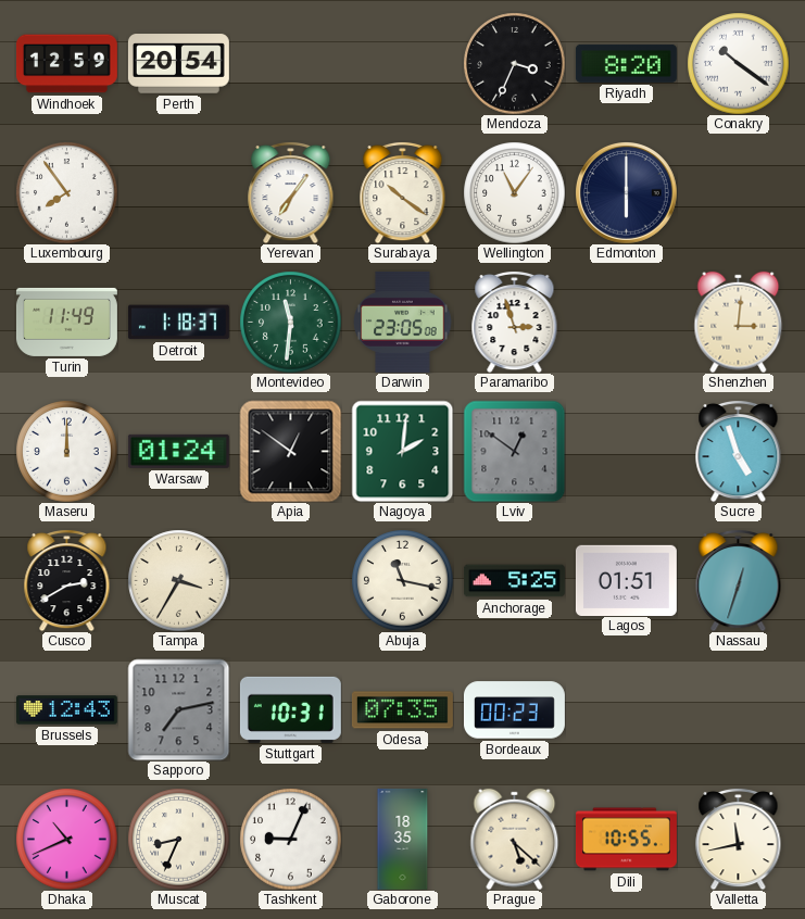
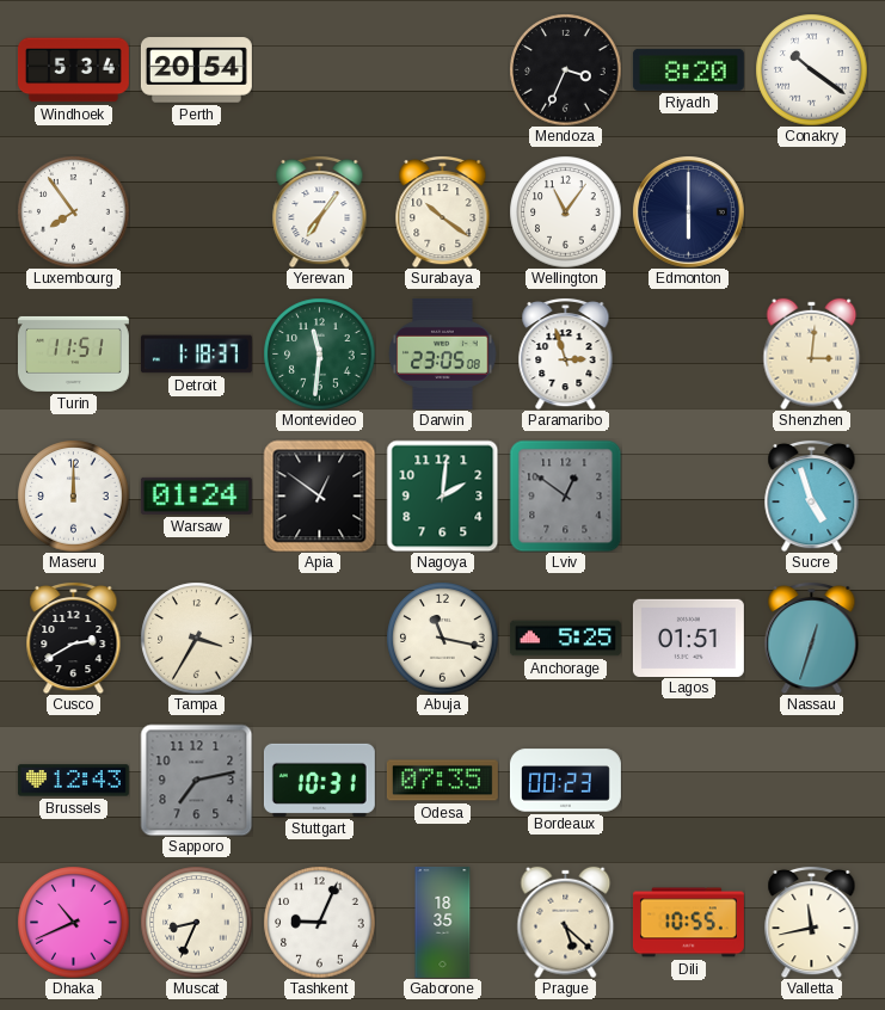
Windhoek: 12:59 -> 5:34 (73, 70)
Turin: 11:49 -> 11:51 (73, 353)
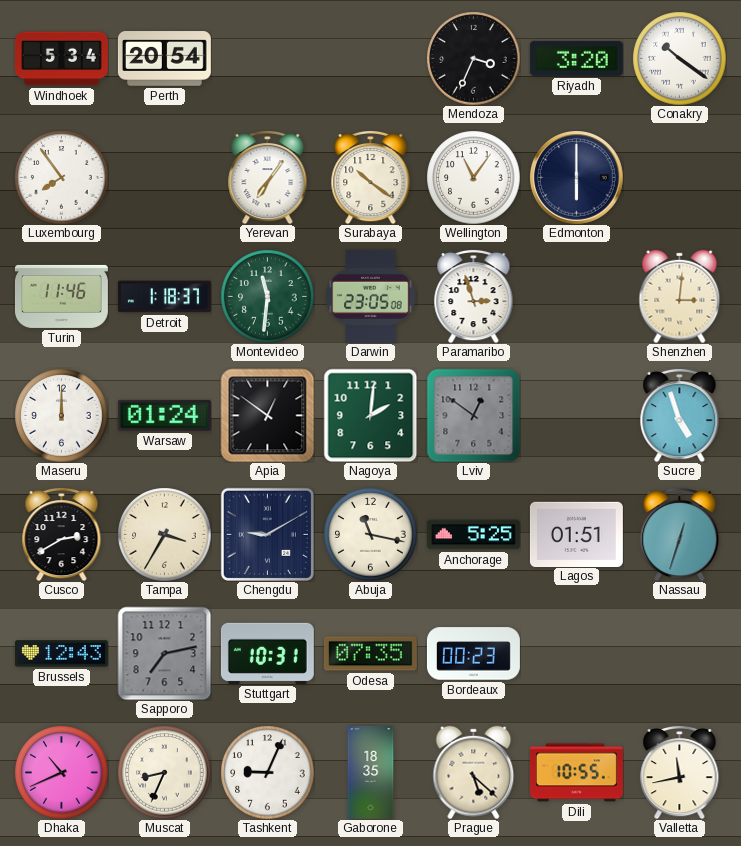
Riyadh: 8:20 -> 3:20 (576, 58)
Turin: 11:51 -> 11:46 (61, 296)
Chengdu: none -> 9:10 (267, 534)
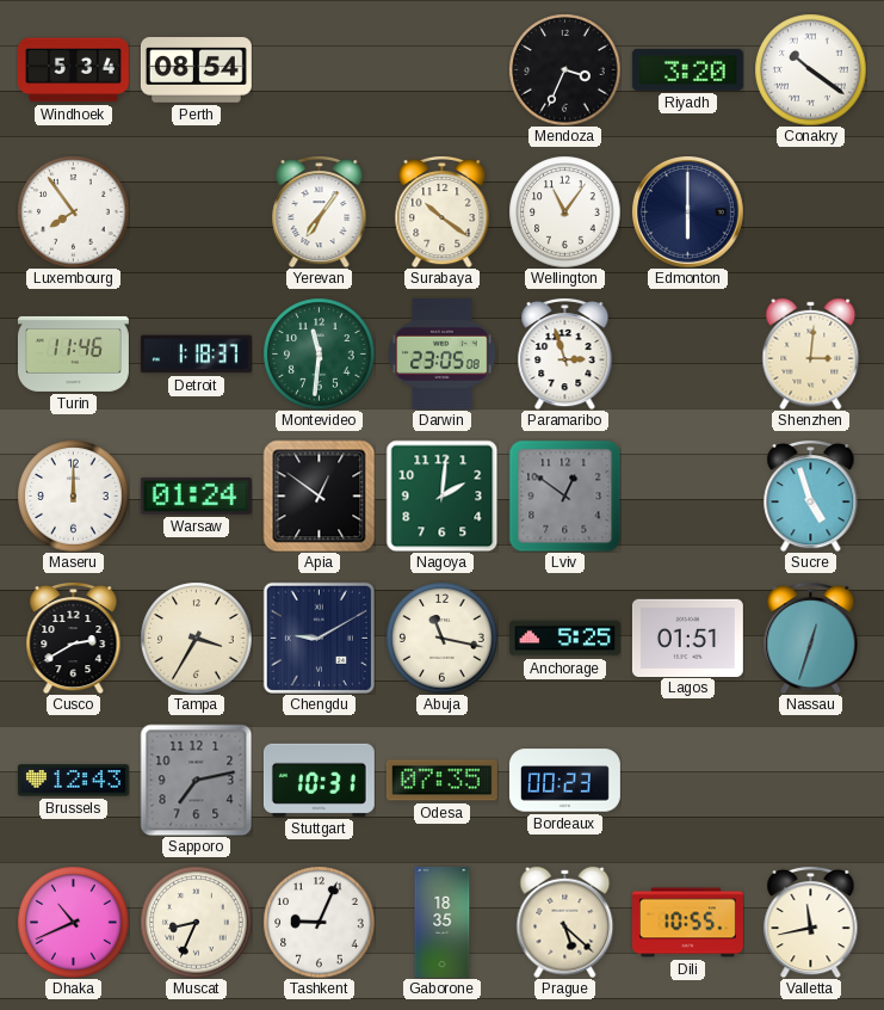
Perth: 20:54 -> 08:54 (196, 70)
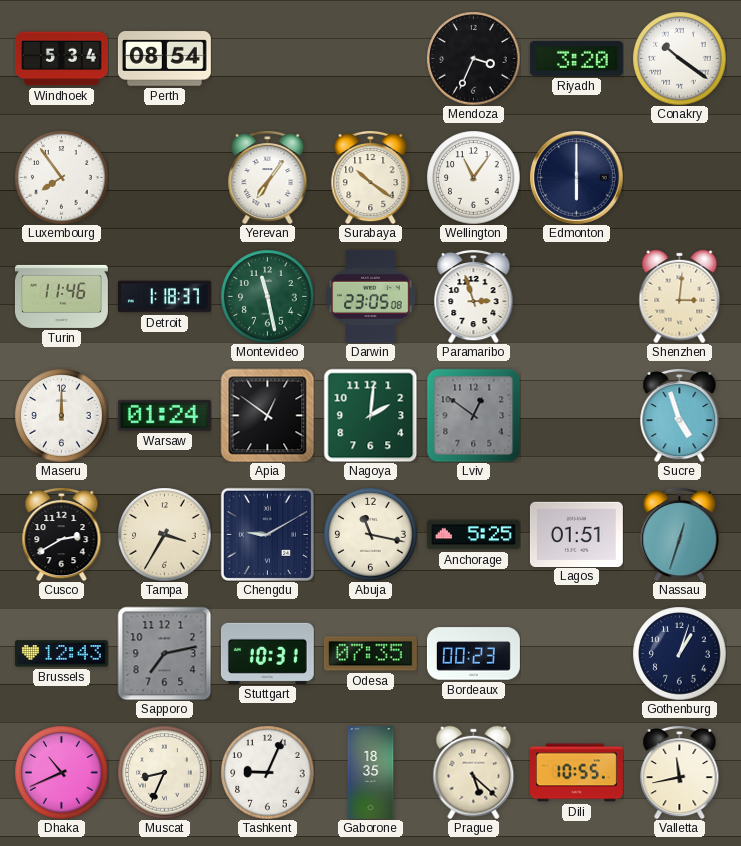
Montevideo: 11:31 -> 11:28 (267, 296)
Gothenburg: none -> 1:03 (679, 653)
